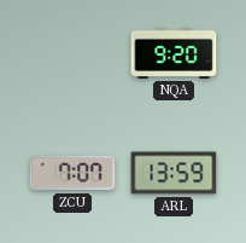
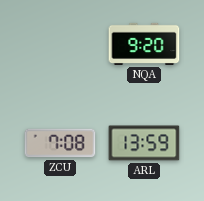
ZCU: 7:07 -> 7:08 (60, 143)
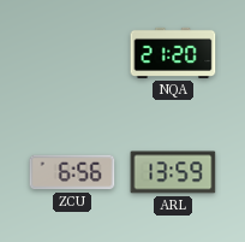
NQA: 9:20 -> 21:20 (173, 53)
ZCU: 7:08 -> 6:56 (72, 172)
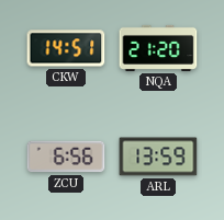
CKW: none -> 14:51 (66, 48)
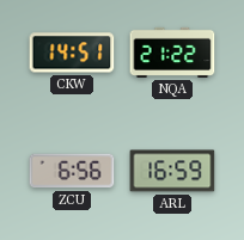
NQA: 21:20 -> 21:22 (172, 53)
ARL: 13:59 -> 16:59 (172, 171)
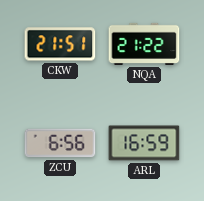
CKW: 14:51 -> 21:51 (60, 44)
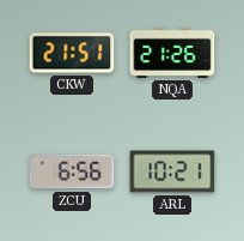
NQA: 21:22 -> 21:26 (172, 53)
ARL: 16:59 -> 10:21 (172, 171)
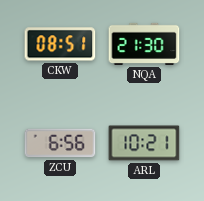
CKW: 21:51 -> 08:51 (60, 44)
NQA: 21:26 -> 21:30 (144, 44)
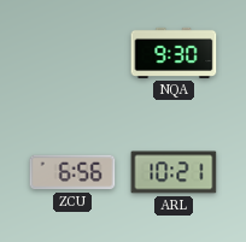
CKW: 08:51 -> none (60, 44)
NQA: 21:30 -> 9:30 (174, 53)
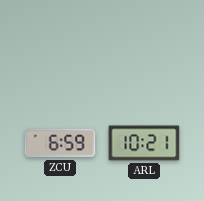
NQA: 9:30 -> none (174, 53)
ZCU: 6:56 -> 6:59 (60, 143)
